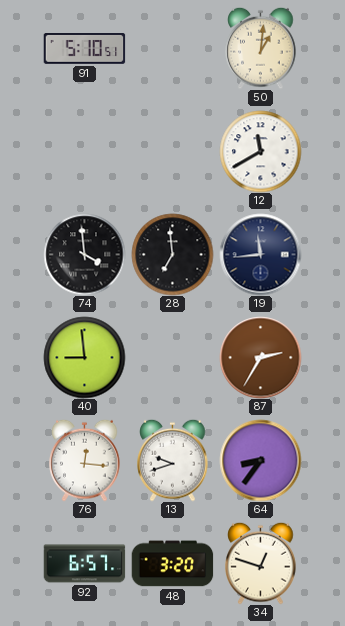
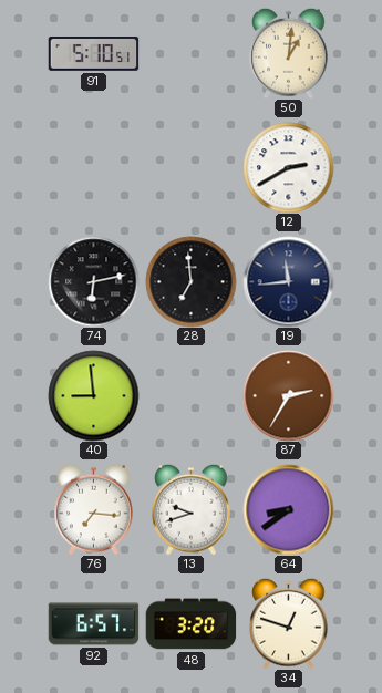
12: 11:40 -> 2:40 (288, 167)
74: 3:59 -> 6:13 (93, 281)
76: 12:16 -> 7:16 (94, 509)
64: 8:36 -> 8:39 (288, 509)
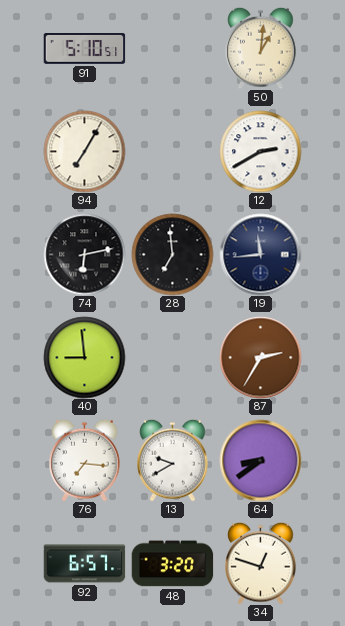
94: none -> 7:05 (84, 151)
13: 9:42 -> 9:40 (173, 460)
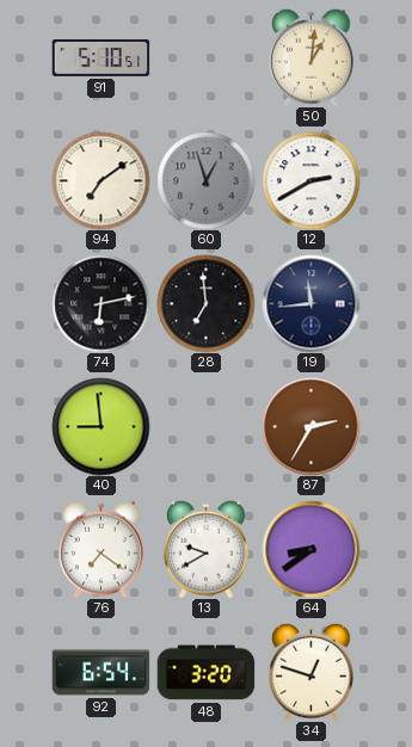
94: 7:05 -> 7:09 (100, 180)
60: none -> 12:57 (205, 180)
76: 7:16 -> 7:21 (102, 549)
92: 6:57 -> 6:54 (100, 673)
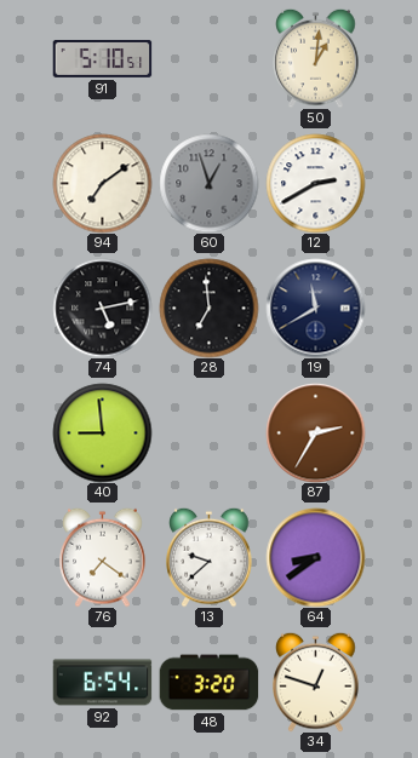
74: 6:13 -> 5:13 (102, 308)
19: 11:44 -> 11:40 (315, 308)
13: 9:40 -> 9:38 (210, 557)
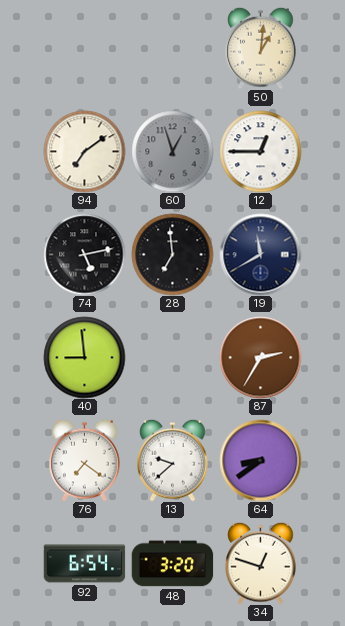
91: 5:10 -> none (102, 59)
12: 2:40 -> 12:45 (260, 151)
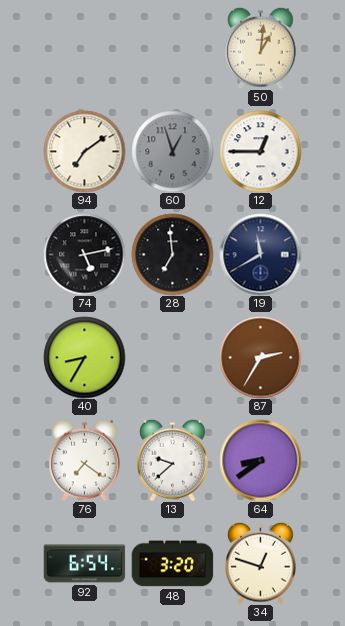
40: 8:59 -> 8:35 (84, 357)
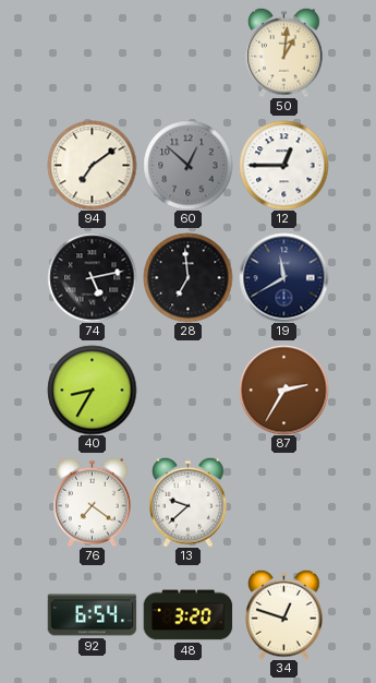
60: 12:57 -> 12:52 (187, 165)
64: 8:39 -> none (260, 460)
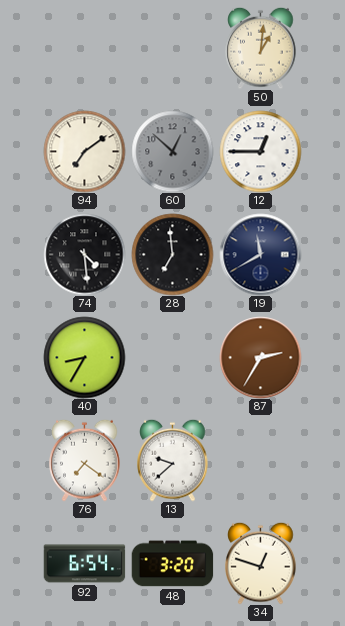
74: 5:13 -> 4:29 (84, 254)
